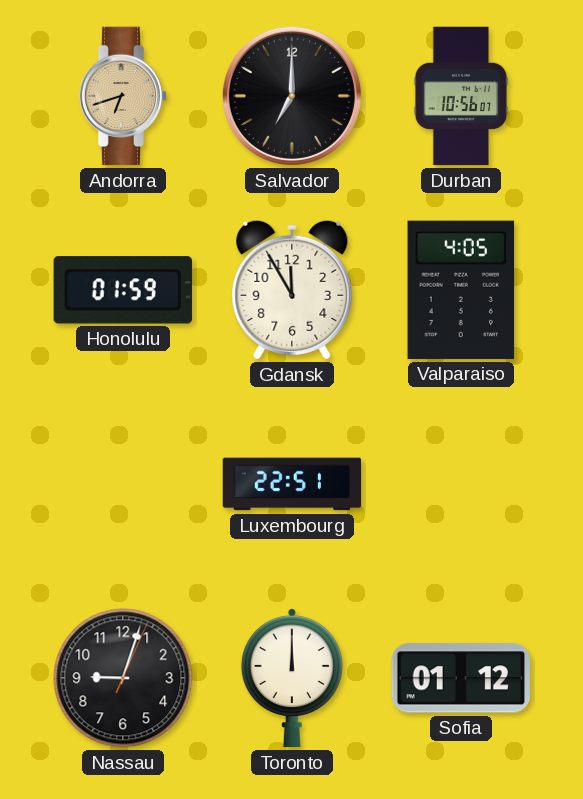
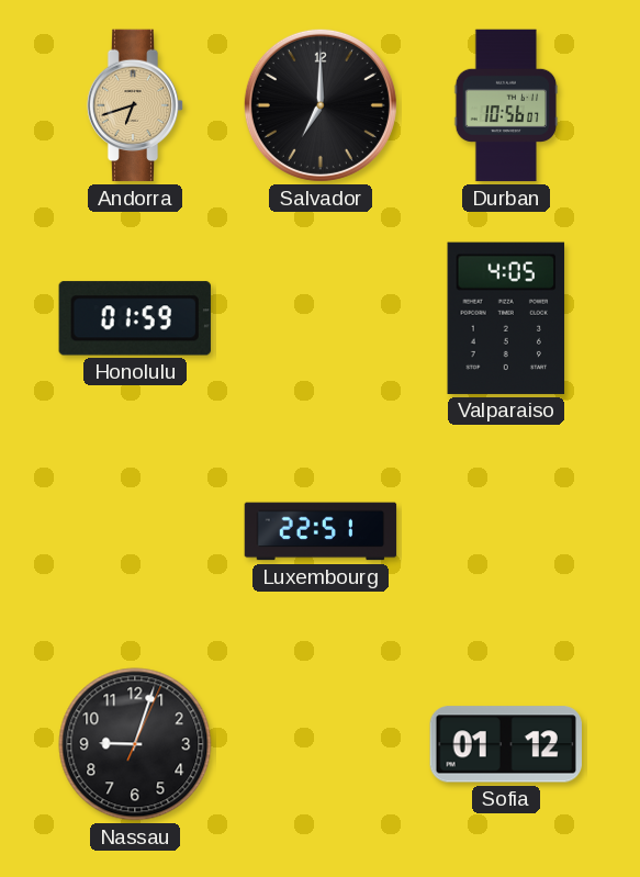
Gdansk: 11:55 -> none (292, 290)
Toronto: 12:00 -> none (292, 678)
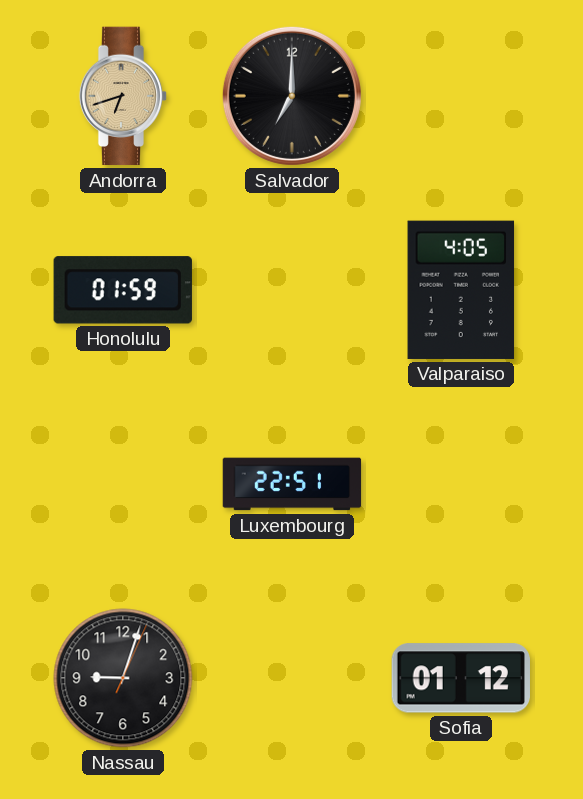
Durban: 10:56 -> none (506, 105)
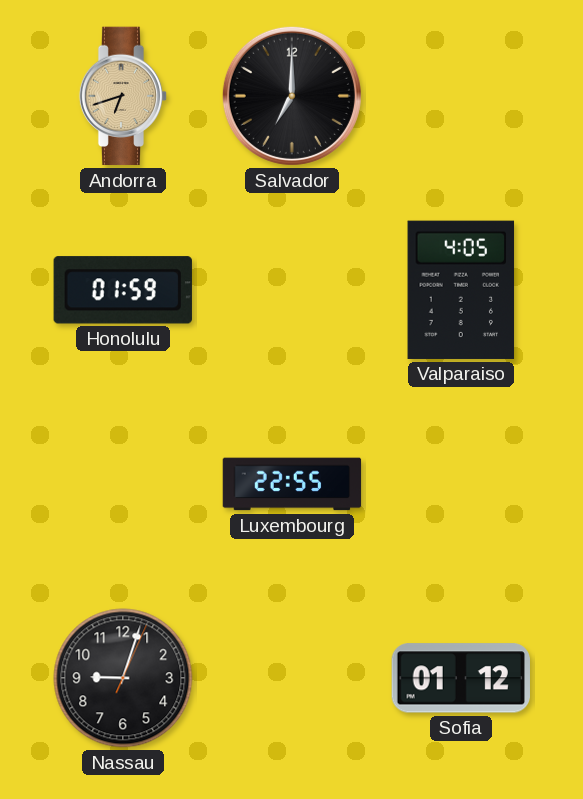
Luxembourg: 22:51 -> 22:55 (292, 484)
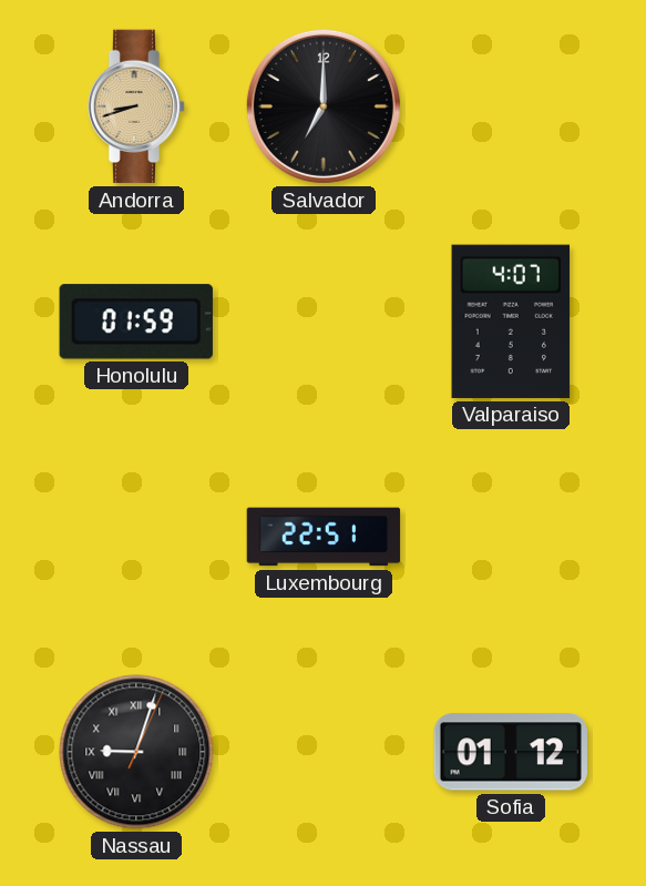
Andorra: 6:42 -> 8:42 (136, 106)
Valparaiso: 4:05 -> 4:07 (511, 322)
Luxembourg: 22:55 -> 22:51 (324, 537)
Nassau numerals: Arabic -> Roman (136, 752)
